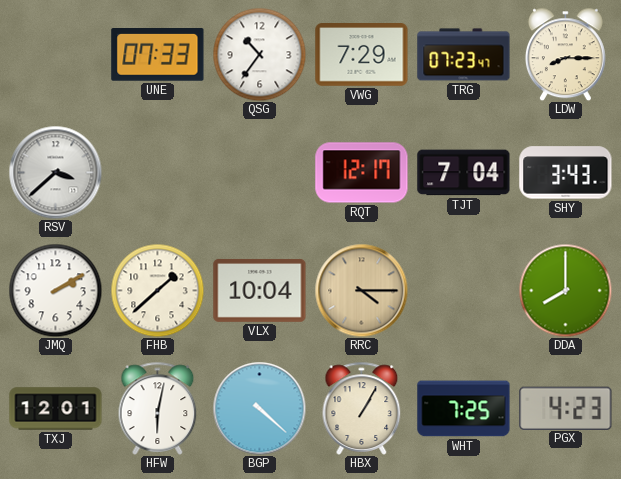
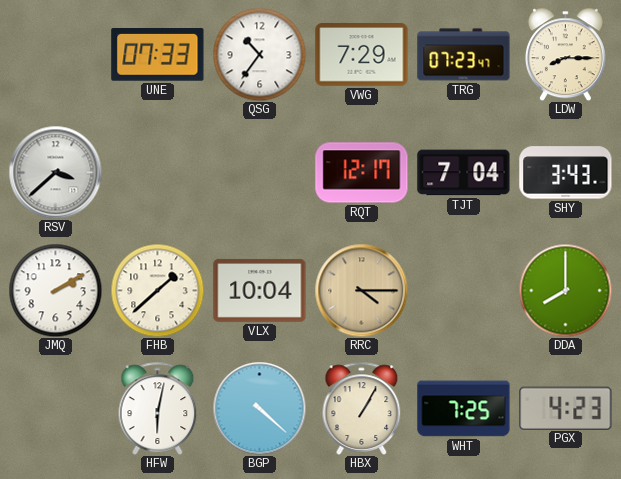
TXJ: 12:01 -> none (56, 409)
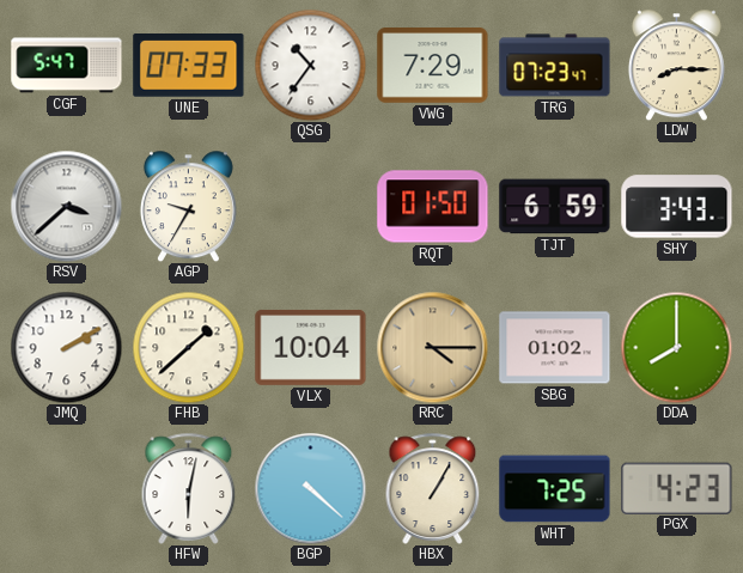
CGF: none -> 5:47 (67, 66)
AGP: none -> 9:35 (188, 206)
RQT: 12:17 -> 01:50 (433, 207)
TJT: 7:04 -> 6:59 (555, 207)
SBG: none -> 01:02 (555, 348)
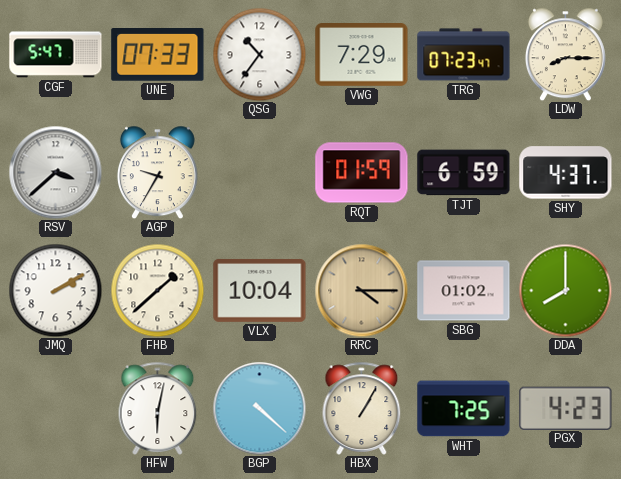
RQT: 01:50 -> 01:59 (362, 173)
SHY: 3:43 -> 4:37 (566, 173)
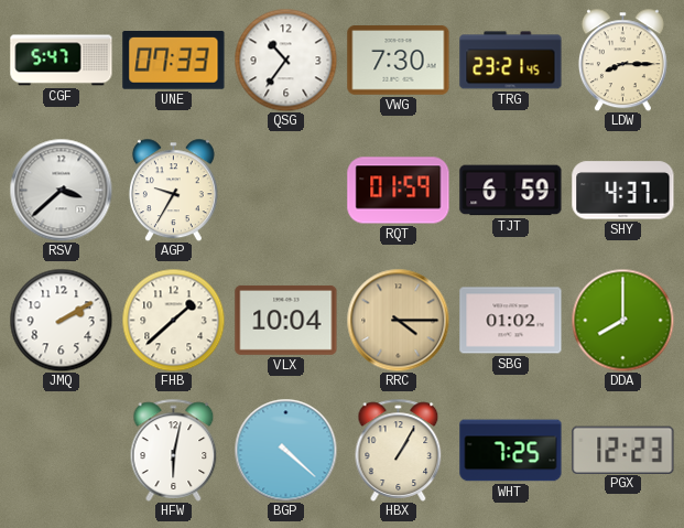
VWG: 7:29 -> 7:30 (399, 61)
TRG: 07:23 -> 23:21 (511, 61)
PGX: 4:23 -> 12:23 (623, 450)
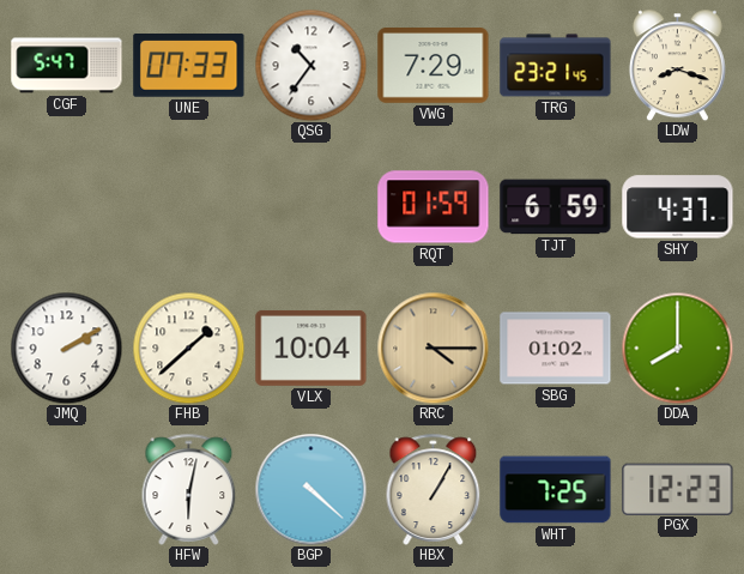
VWG: 7:30 -> 7:29 (434, 66)
LDW: 8:15 -> 8:18 (677, 65)
RSV: 3:38 -> none (61, 190)
AGP: 9:35 -> none (173, 190)
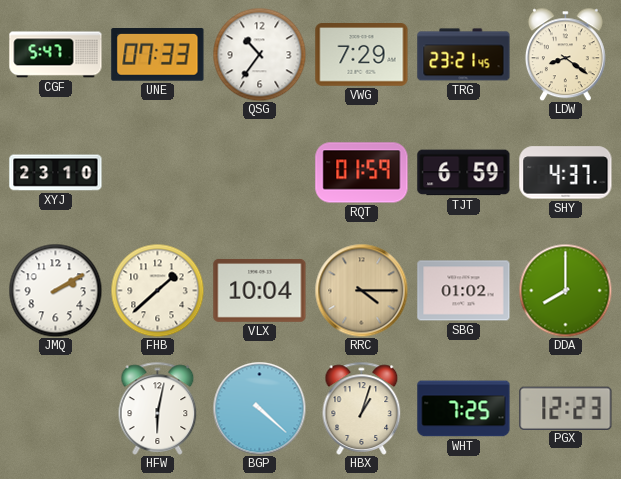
LDW: 8:18 -> 8:21 (565, 54)
XYJ: none -> 23:10 (56, 173)
HBX: 1:05 -> 1:03 (362, 408)
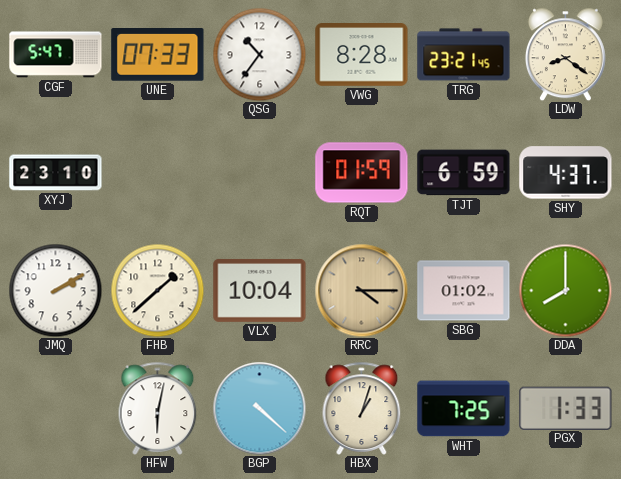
VWG: 7:29 -> 8:28 (362, 55)
PGX: 12:23 -> 1:33 (566, 408)
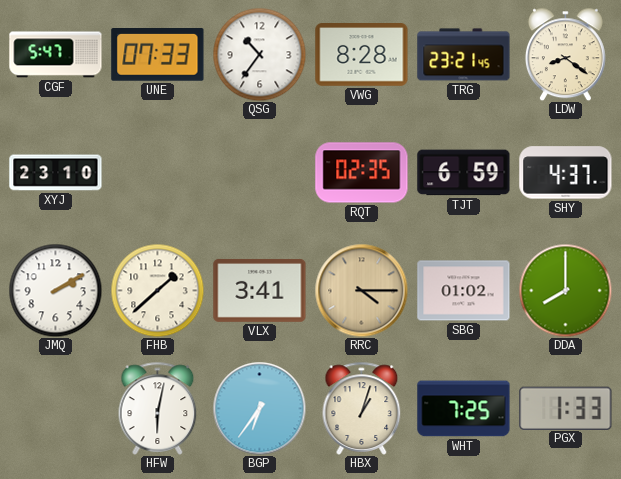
RQT: 01:59 -> 02:35 (362, 173)
VLX: 10:04 -> 3:41 (260, 290)
BGP: 4:22 -> 6:36 (259, 408)
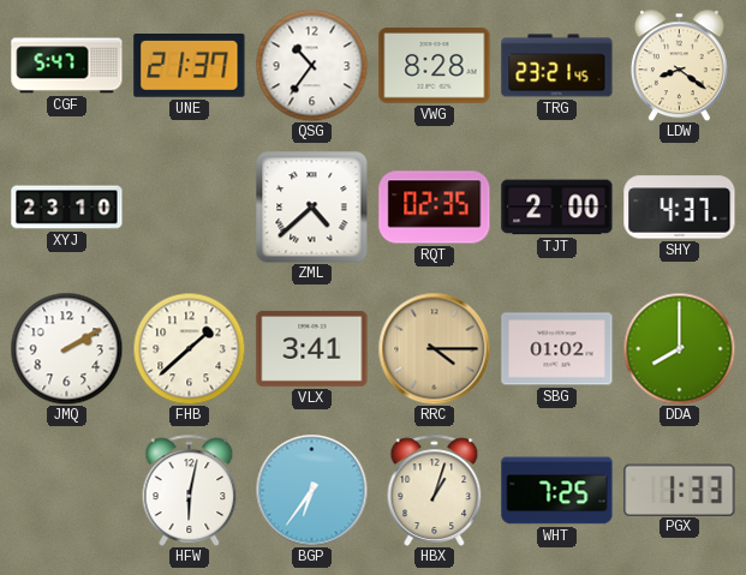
UNE: 07:33 -> 21:37 (190, 66)
ZML: none -> 4:38 (312, 208)
TJT: 6:59 -> 2:00 (557, 208)
